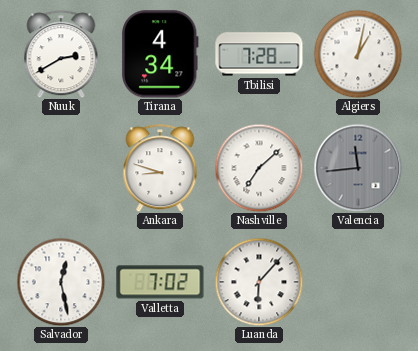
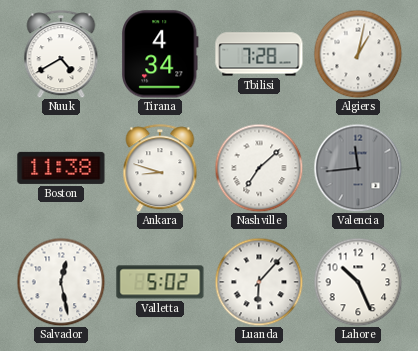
Nuuk: 2:40 -> 4:40 (61, 54)
Boston: none -> 11:38 (61, 168)
Valletta: 7:02 -> 5:02 (160, 282)
Lahore: none -> 10:26 (358, 282)
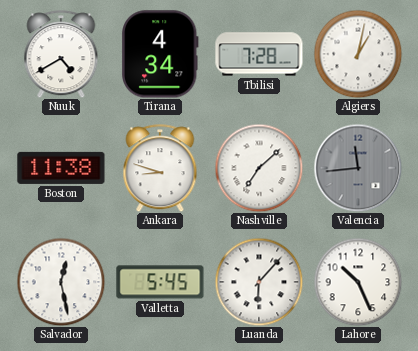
Valletta: 5:02 -> 5:45 (160, 282)
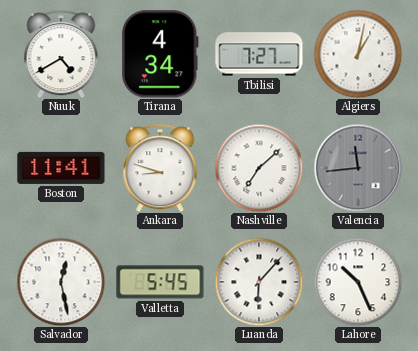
Tbilisi: 7:28 -> 7:27 (259, 54)
Boston: 11:38 -> 11:41 (61, 168)
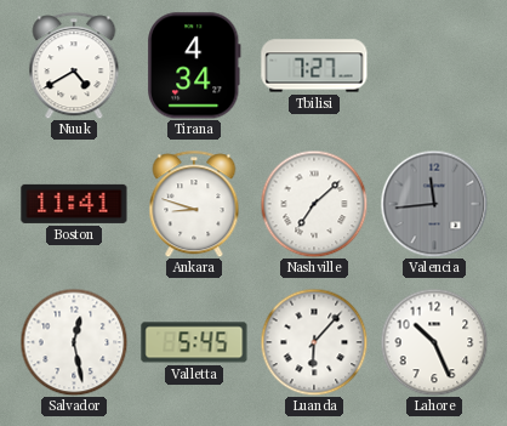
Algiers: 1:02 -> none (358, 54)
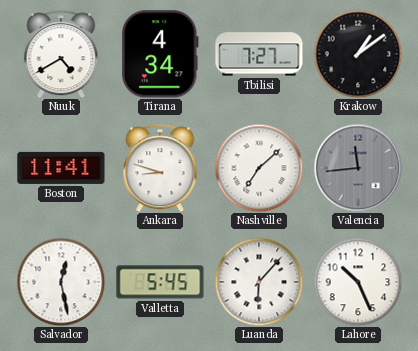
Krakow: none -> 1:09 (358, 54)
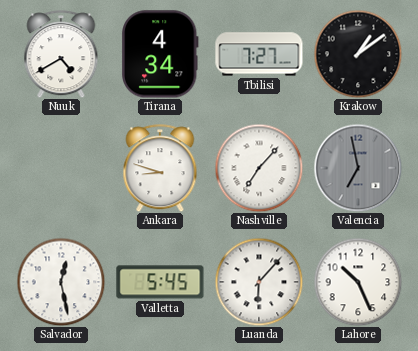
Boston: 11:41 -> none (61, 168)
Nashville: 7:08 -> 7:07 (259, 168)
Valencia: 11:44 -> 6:58 (358, 168)
